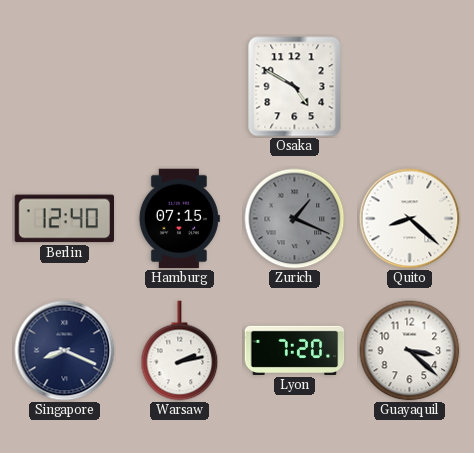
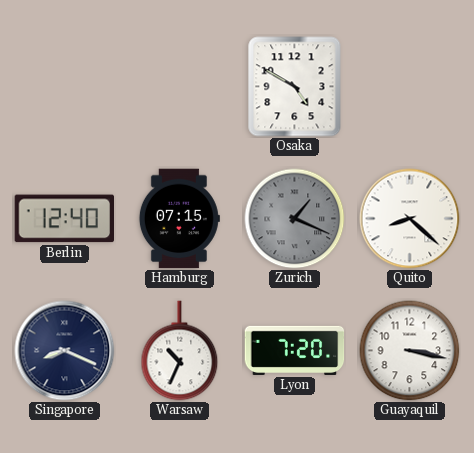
Warsaw: 2:13 -> 10:34 (180, 351)
Guayaquil: 3:22 -> 3:17 (410, 351)
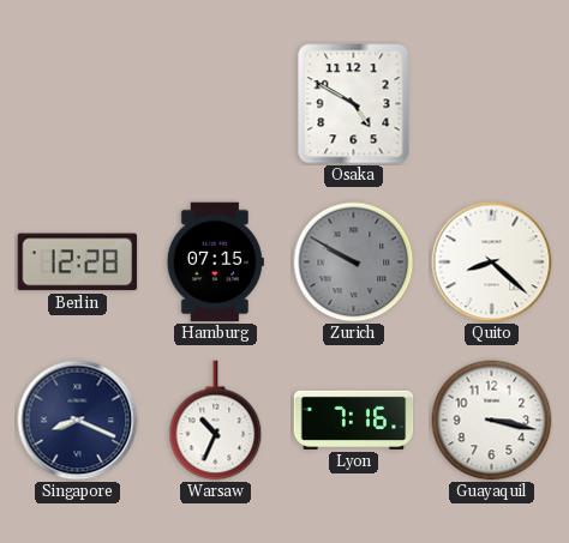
Berlin: 12:40 -> 12:28 (78, 263)
Zurich: 1:19 -> 9:50 (354, 263)
Lyon: 7:20 -> 7:16 (354, 420)
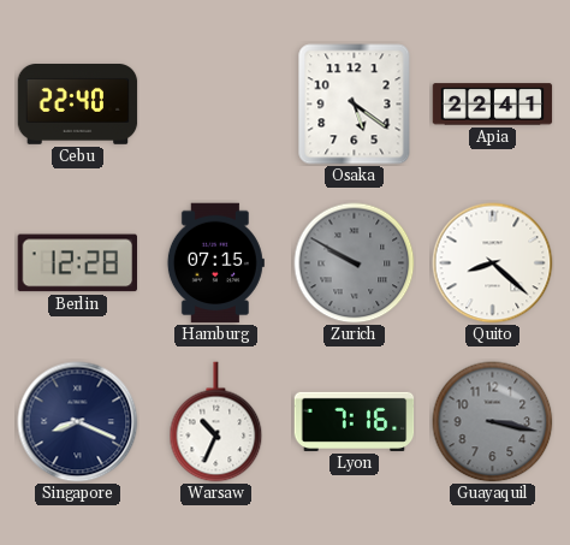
Cebu: none -> 22:40 (78, 105)
Osaka: 4:50 -> 5:21 (355, 105)
Apia: none -> 22:41 (493, 105)
Guayaquil dial: white -> grey (493, 422)
